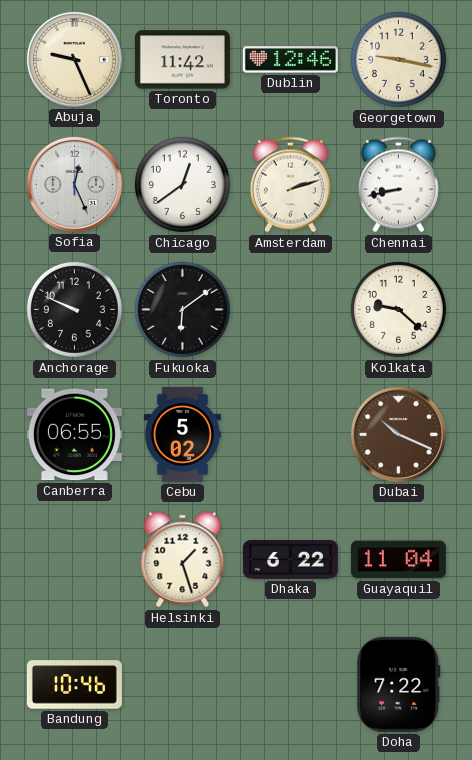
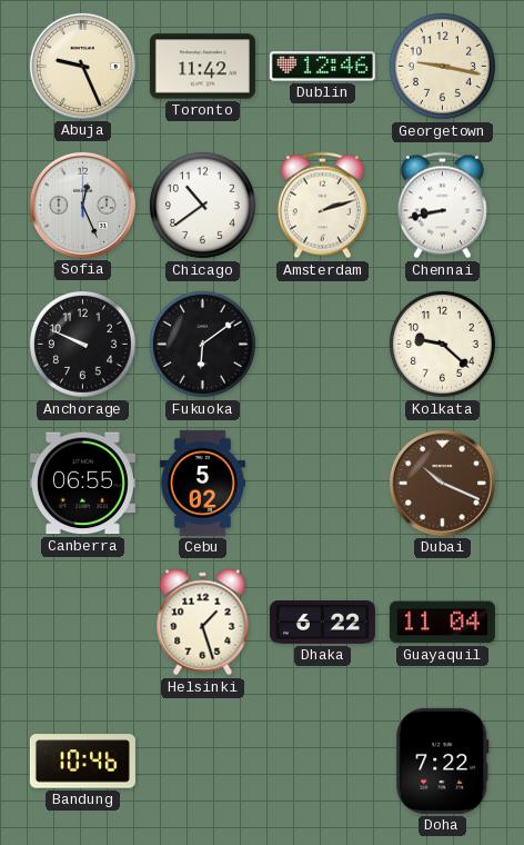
Chicago: 12:39 -> 10:39 (202, 205)
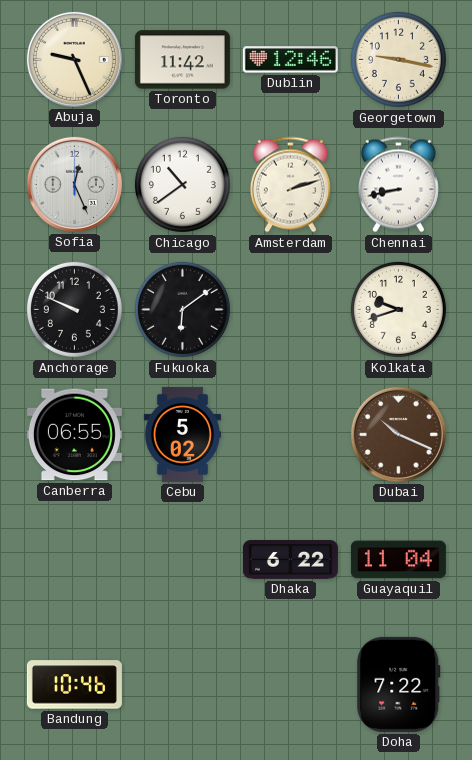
Kolkata: 9:22 -> 9:42 (398, 309)
Helsinki: 1:27 -> none (203, 623)
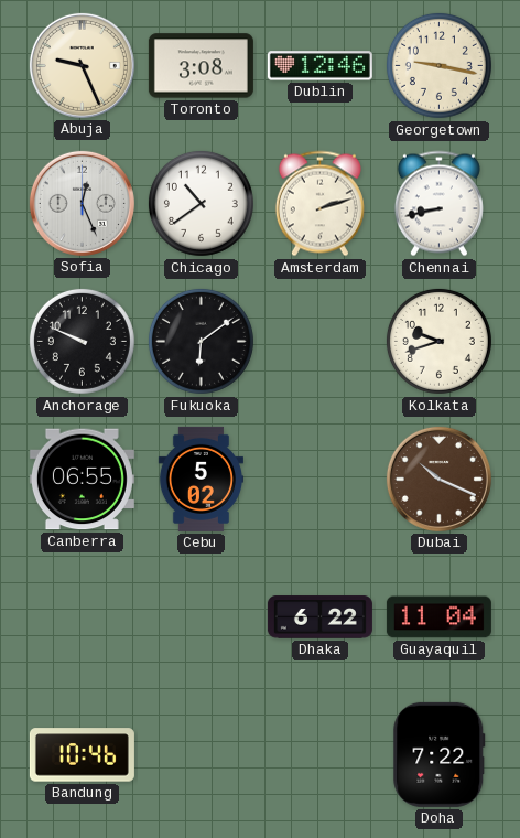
Toronto: 11:42 -> 3:08 (201, 66)
